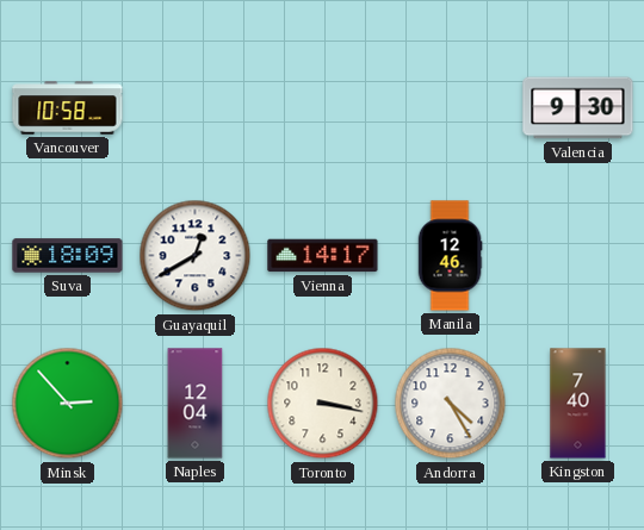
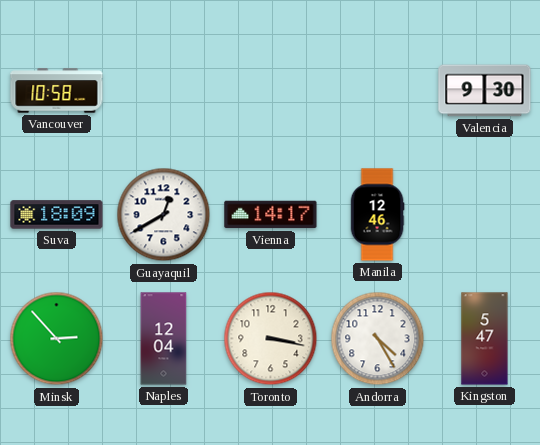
Kingston: 7:40 -> 5:47 (485, 339)
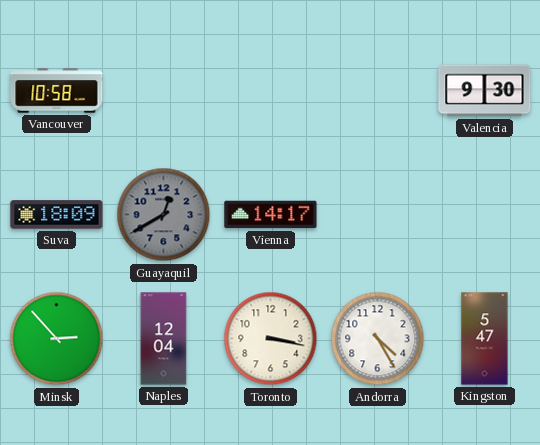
Guayaquil dial: white -> grey (164, 215)
Manila: 12:46 -> none (377, 215)
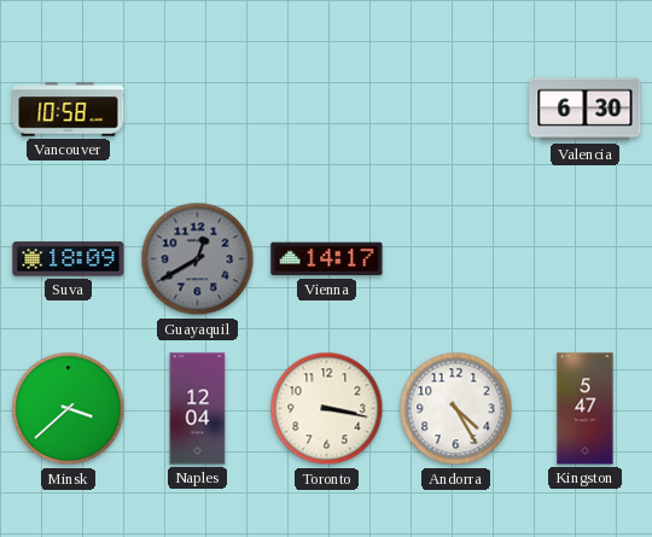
Valencia: 9:30 -> 6:30 (586, 110)
Minsk: 2:53 -> 3:38 (69, 409)
